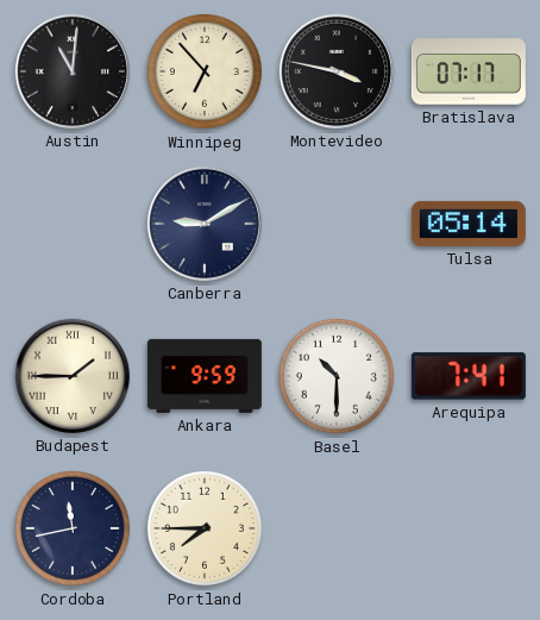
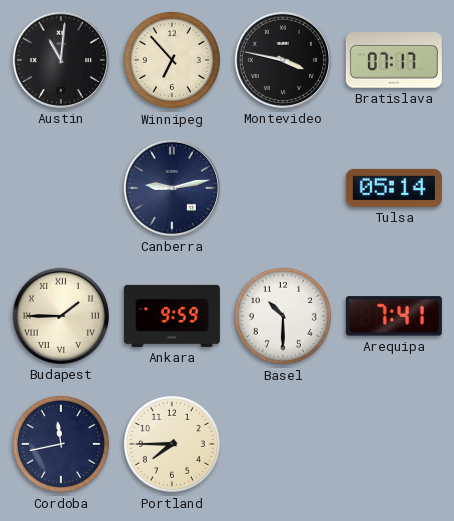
Canberra: 9:10 -> 9:13 (172, 188)
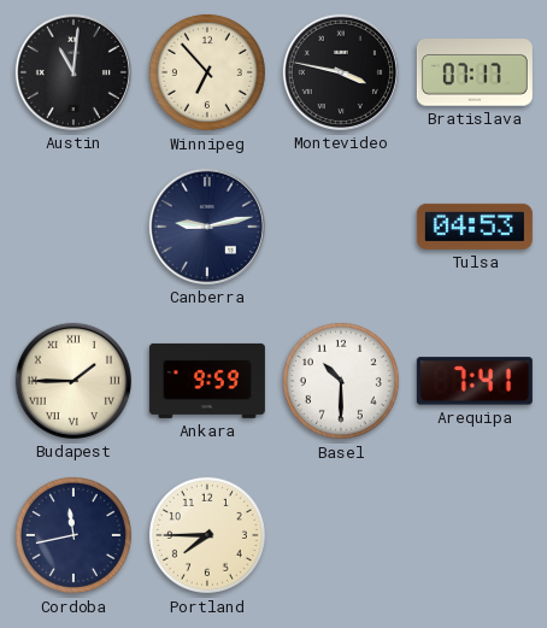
Tulsa: 05:14 -> 04:53 (475, 227)
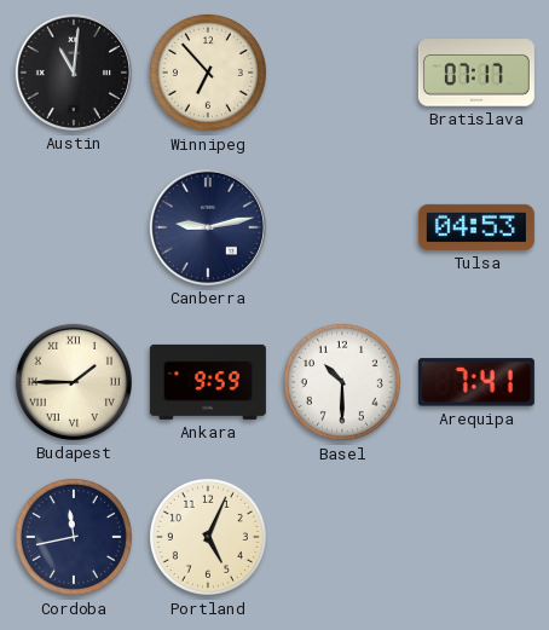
Montevideo: 3:47 -> none (341, 72)
Portland: 7:45 -> 5:04 (208, 537)
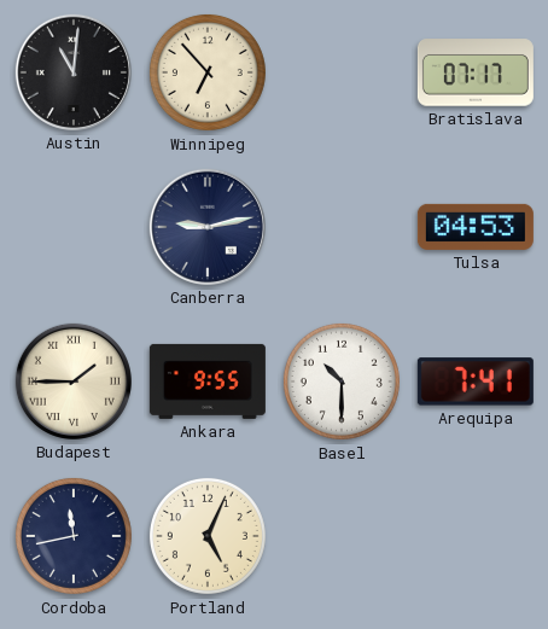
Ankara: 9:59 -> 9:55 (208, 382)
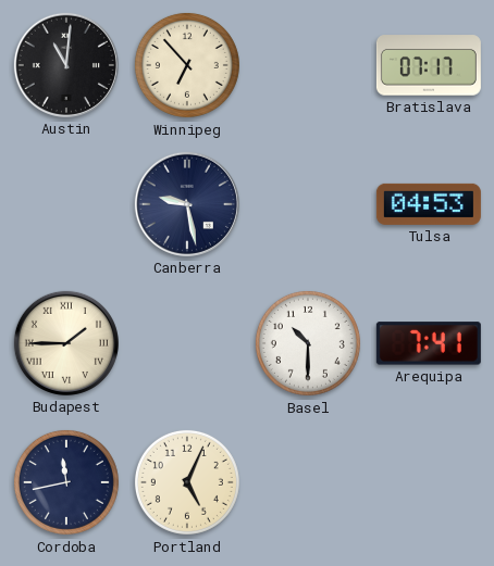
Canberra: 9:13 -> 9:28 (187, 204)
Ankara: 9:55 -> none (208, 382)
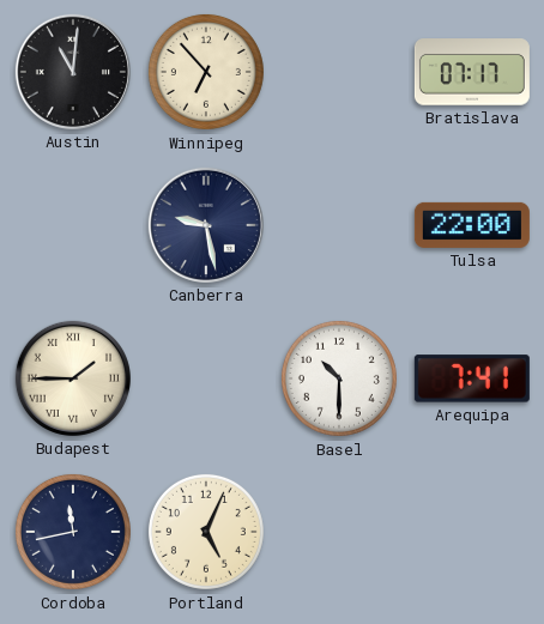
Tulsa: 04:53 -> 22:00 (472, 225)
